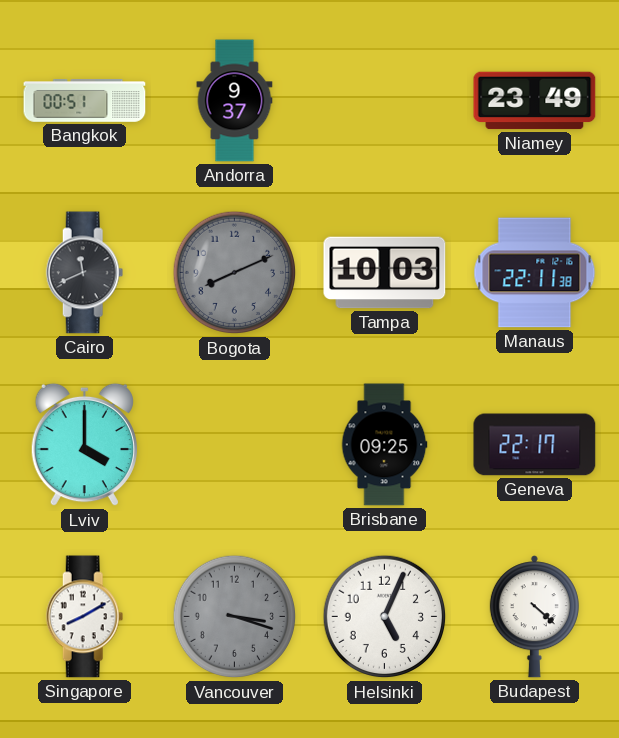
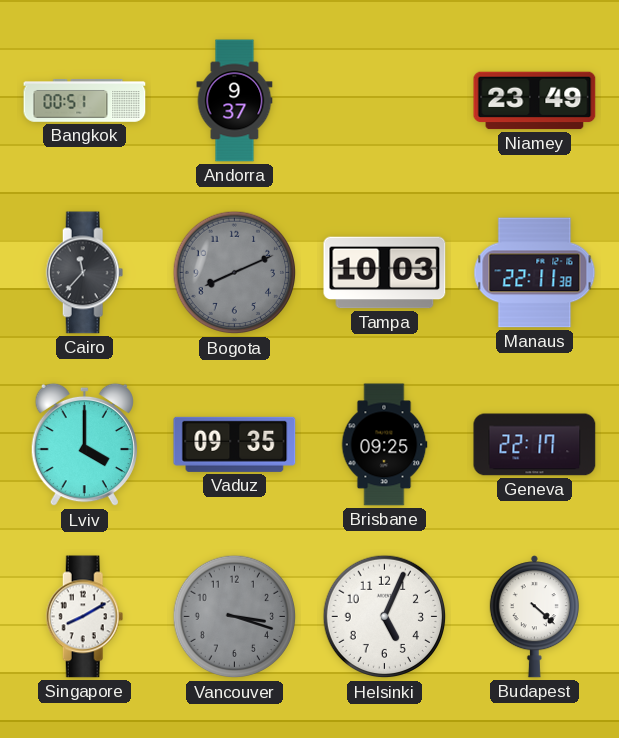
Cairo: 11:41 -> 11:37 (85, 273)
Vaduz: none -> 09:35 (235, 444)
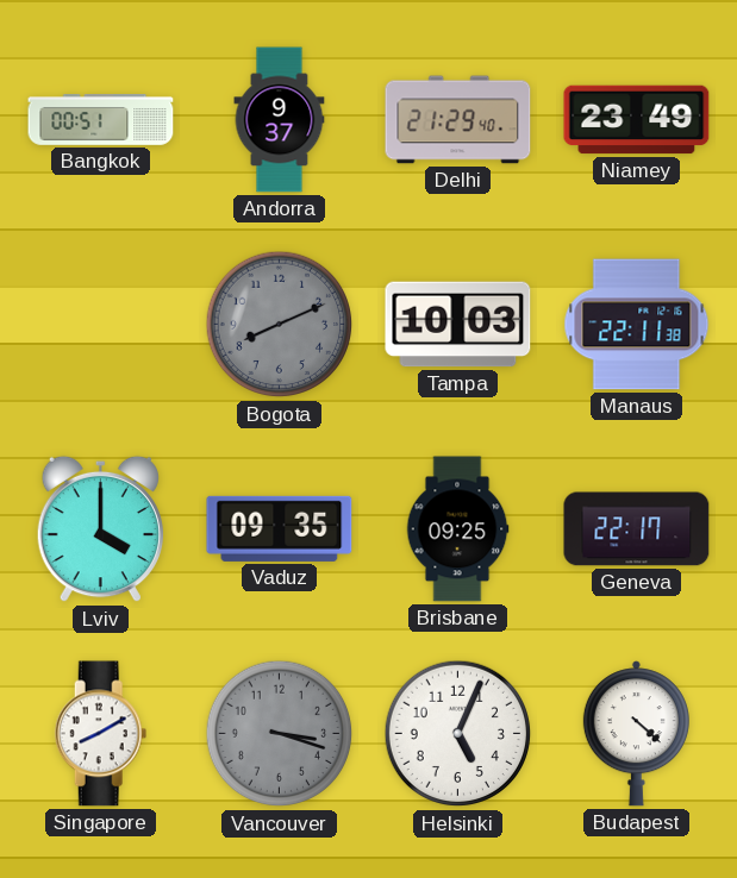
Delhi: none -> 21:29 (458, 120)
Cairo: 11:37 -> none (85, 273)
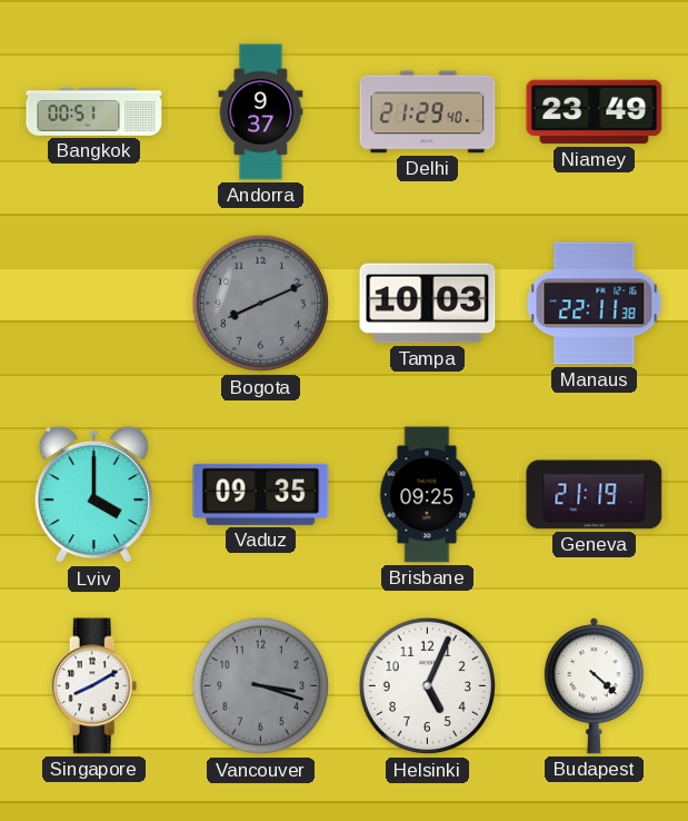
Geneva: 22:17 -> 21:19 (595, 495)
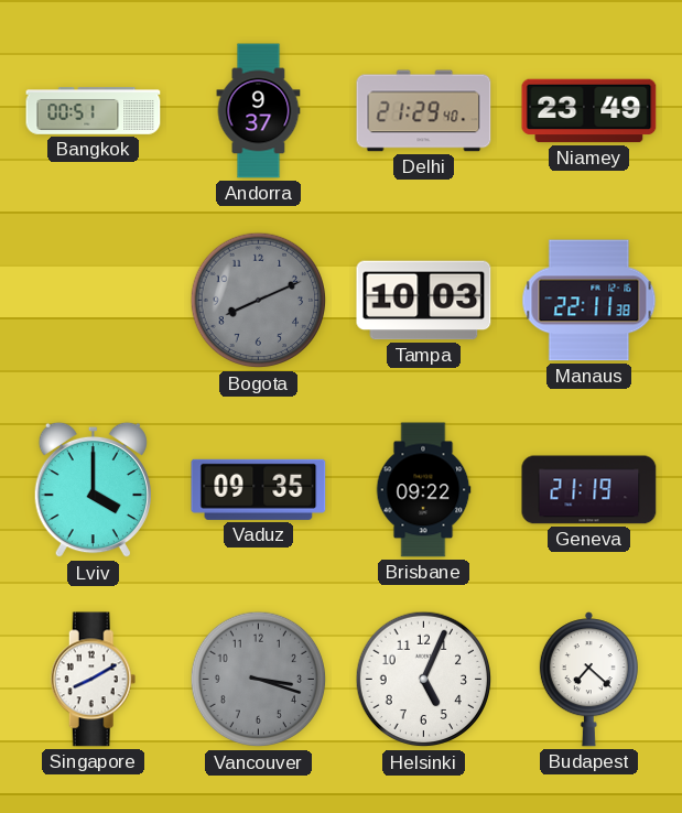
Brisbane: 09:25 -> 09:22 (423, 490)
Budapest: 4:22 -> 7:22 (588, 680)
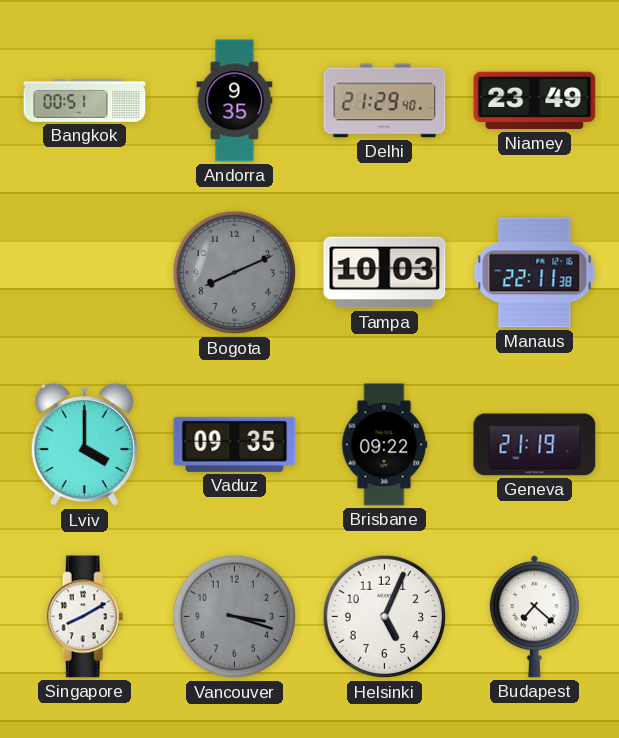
Andorra: 9:37 -> 9:35 (235, 101)
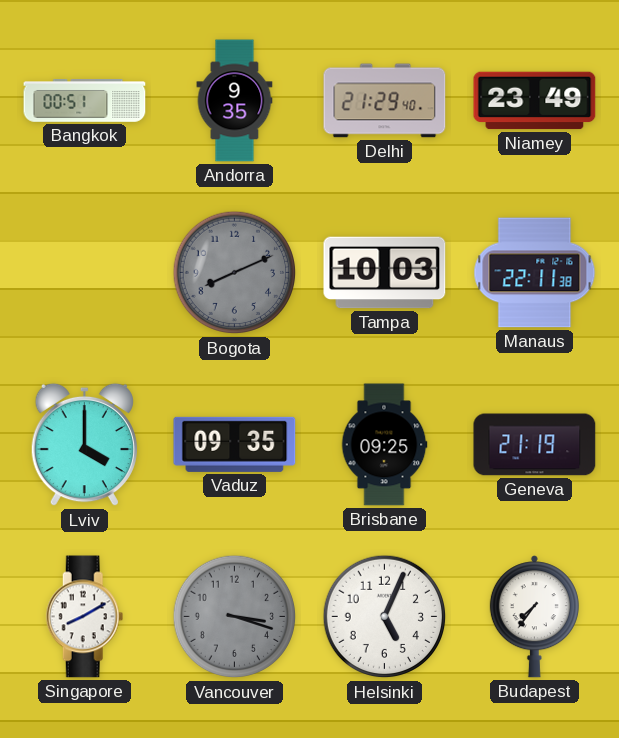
Brisbane: 09:22 -> 09:25 (384, 445)
Budapest: 7:22 -> 7:36 (534, 617)
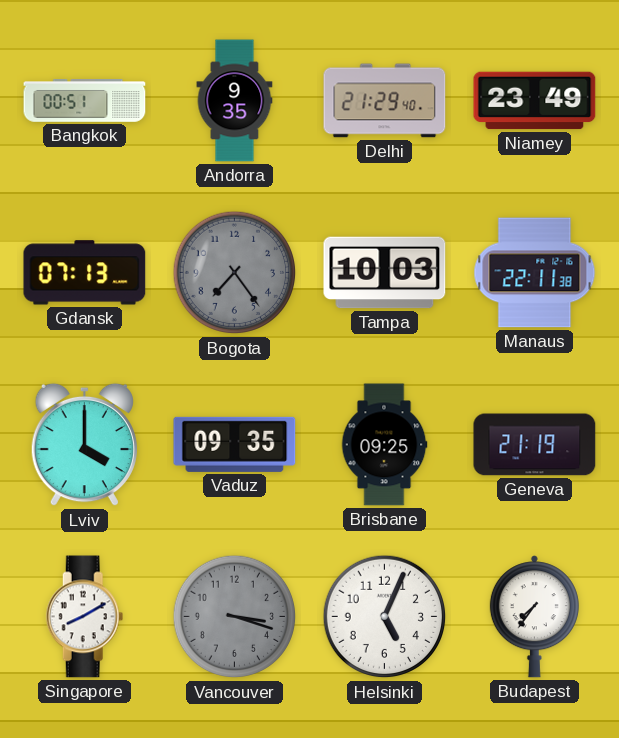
Gdansk: none -> 07:13 (85, 273)
Bogota: 8:11 -> 7:24 (235, 273)
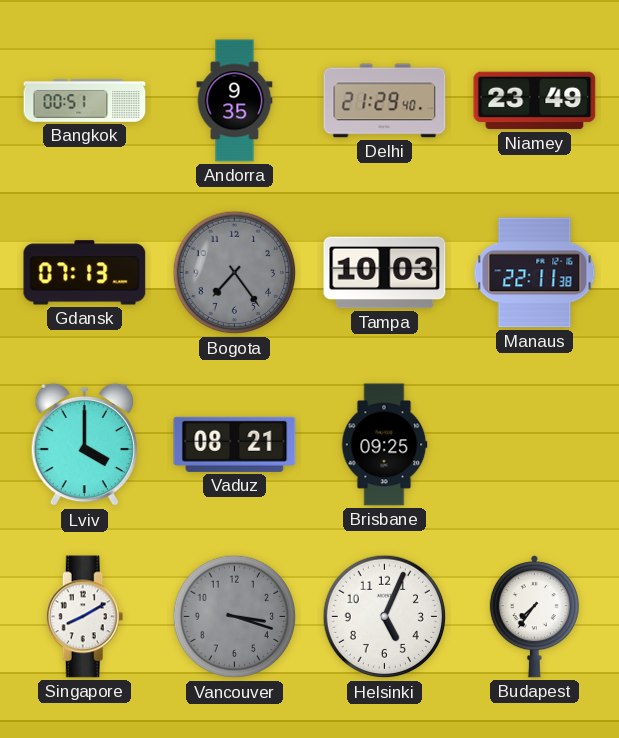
Vaduz: 09:35 -> 08:21 (235, 444)
Geneva: 21:19 -> none (535, 445)
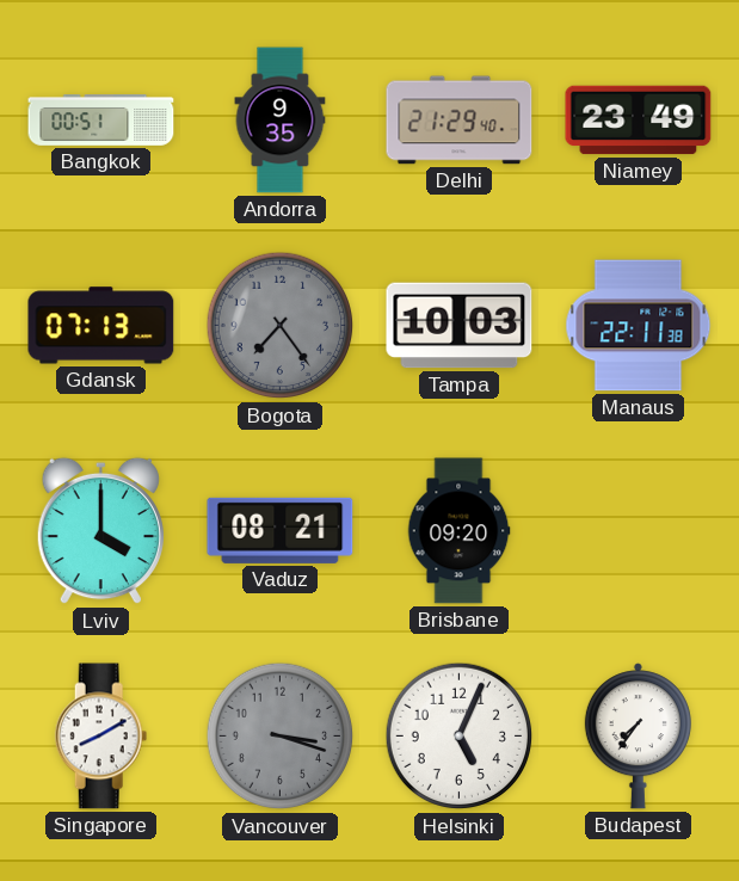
Brisbane: 09:25 -> 09:20 (458, 531)
